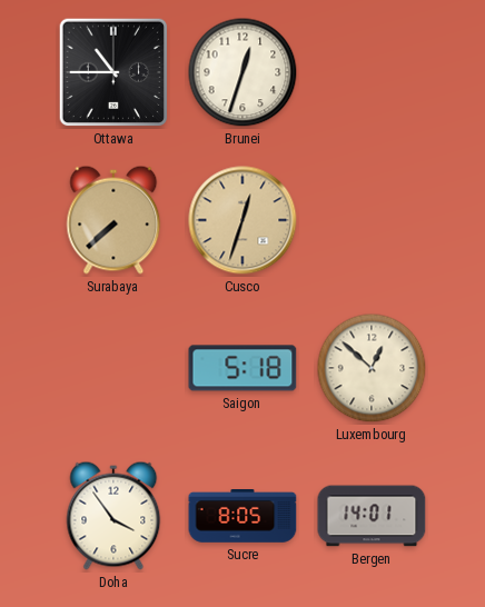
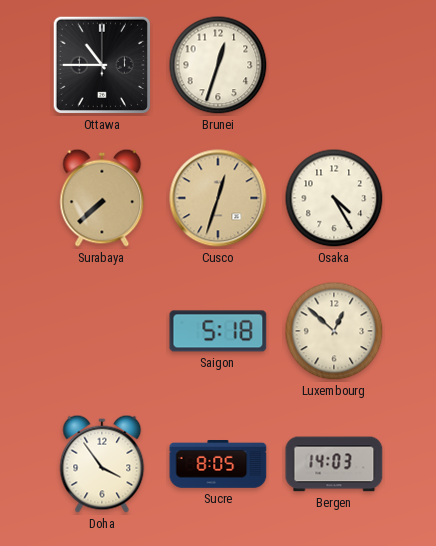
Osaka: none -> 4:25 (334, 198)
Bergen: 14:01 -> 14:03 (334, 464)
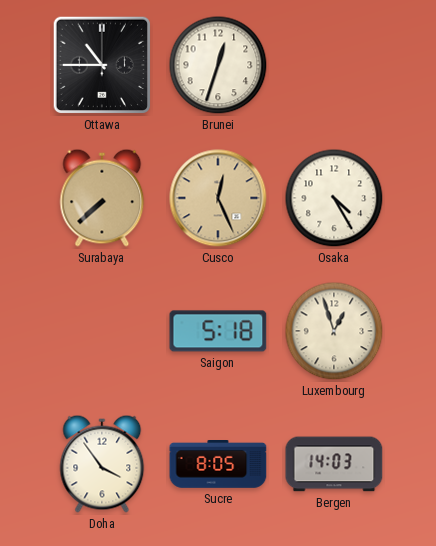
Cusco: 12:33 -> 12:26 (218, 198)
Luxembourg: 12:52 -> 12:57 (334, 331)
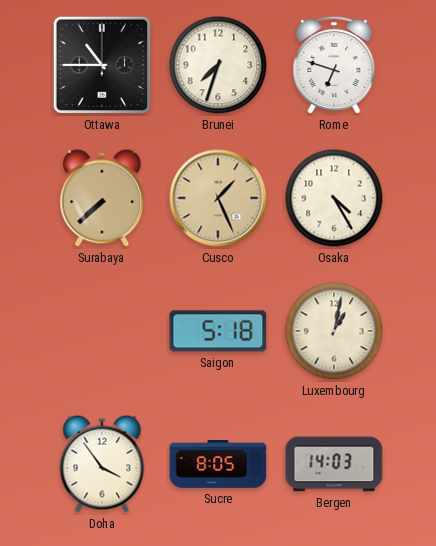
Brunei: 12:33 -> 7:33 (218, 65)
Rome: none -> 6:48 (334, 65)
Cusco: 12:26 -> 1:26 (218, 198)
Luxembourg: 12:57 -> 1:02 (334, 331)
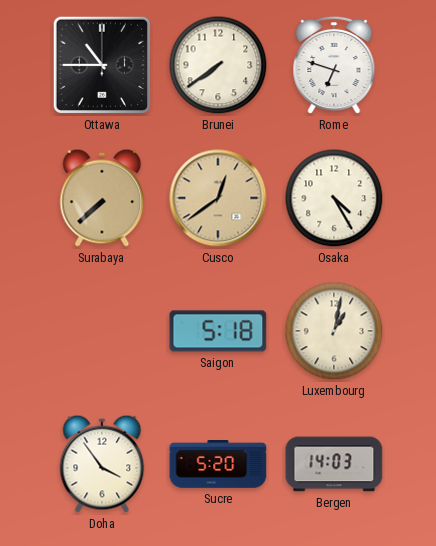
Brunei: 7:33 -> 7:39 (218, 65)
Cusco: 1:26 -> 12:39 (218, 198)
Sucre: 8:05 -> 5:20 (218, 465)
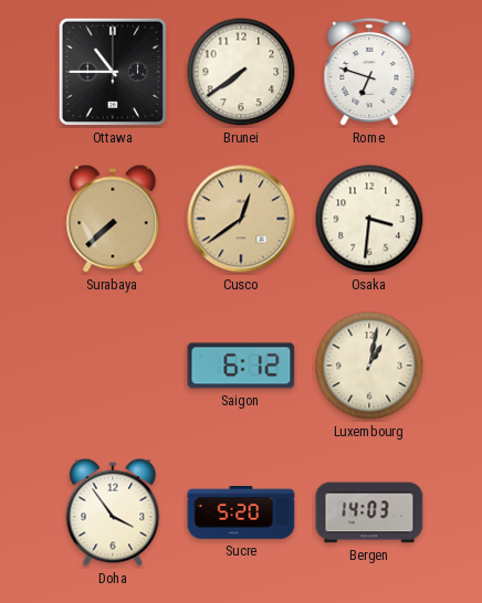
Osaka: 4:25 -> 3:31 (369, 219)
Saigon: 5:18 -> 6:12 (241, 366)
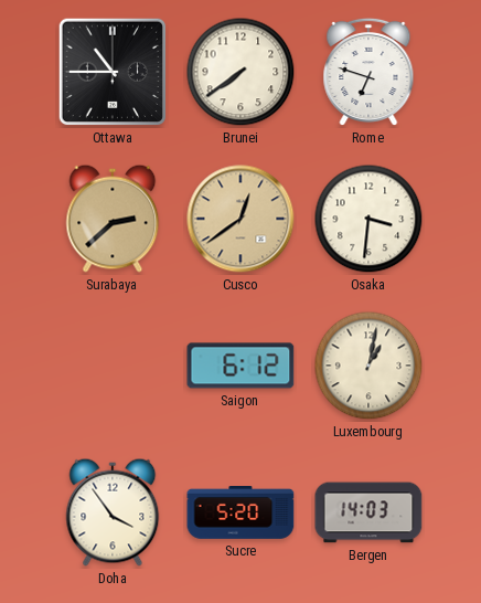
Surabaya: 7:38 -> 2:38 (113, 219)
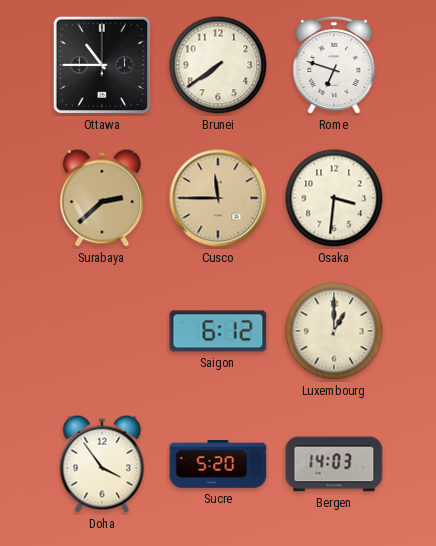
Cusco: 12:39 -> 11:45 (218, 198)
Luxembourg: 1:02 -> 1:00 (334, 331)
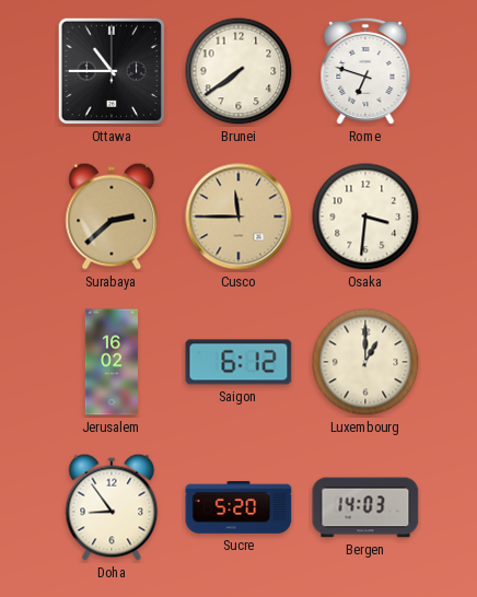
Jerusalem: none -> 16:02 (112, 362)
Doha: 3:54 -> 8:54 (112, 507)
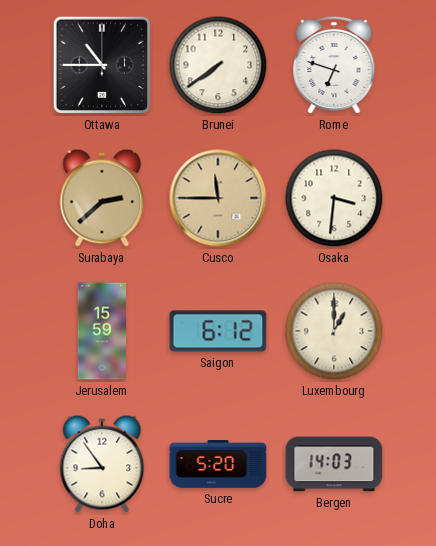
Jerusalem: 16:02 -> 15:59 (102, 331)
